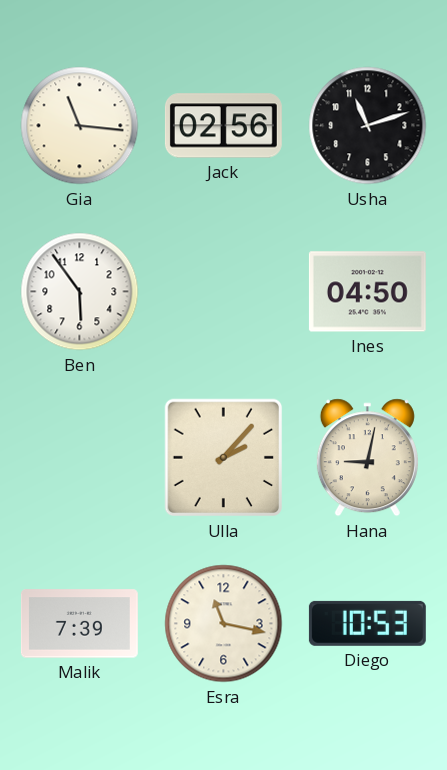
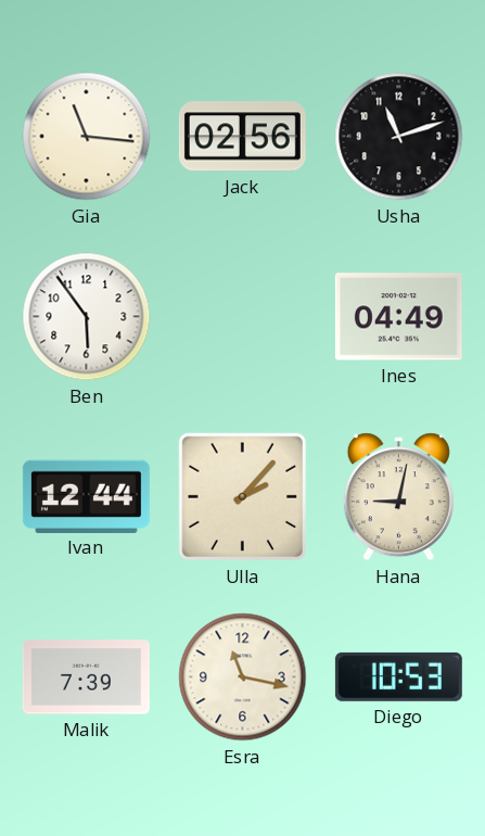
Ines: 04:50 -> 04:49 (398, 317)
Ivan: none -> 12:44 (86, 496)
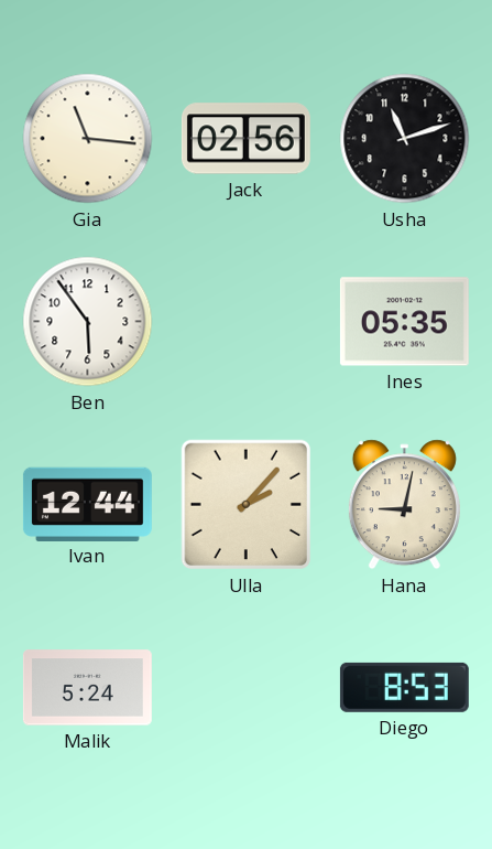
Ines: 04:49 -> 05:35 (404, 322)
Malik: 7:39 -> 5:24 (87, 688)
Esra: 11:17 -> none (243, 677)
Diego: 10:53 -> 8:53 (404, 687)
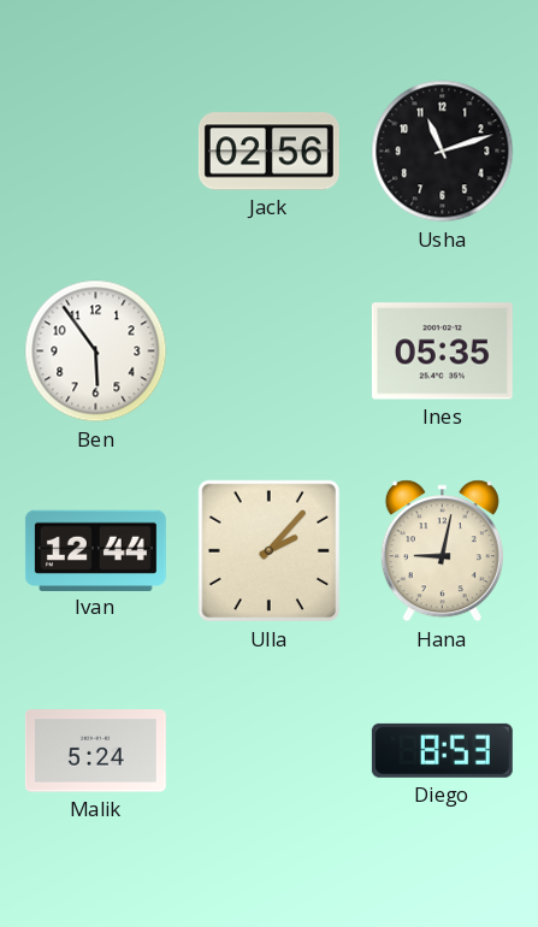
Gia: 11:16 -> none (88, 139)
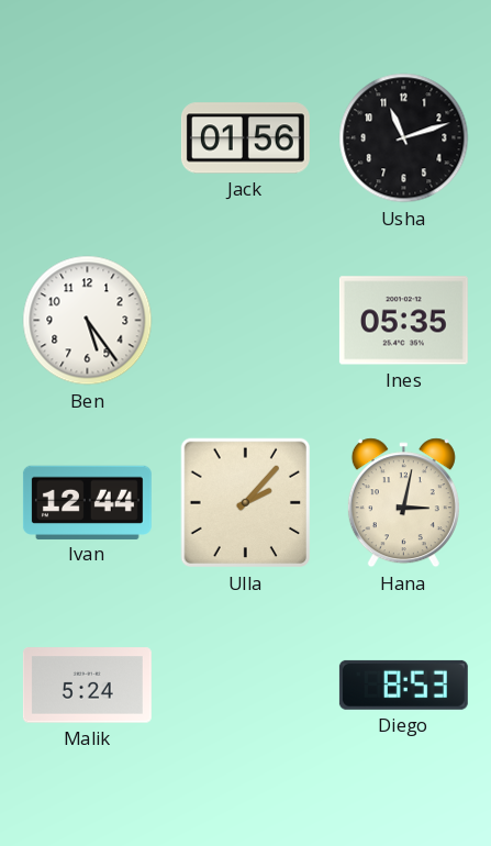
Jack: 02:56 -> 01:56 (245, 138)
Ben: 5:54 -> 5:24 (88, 321)
Hana: 9:02 -> 3:02 (403, 503)
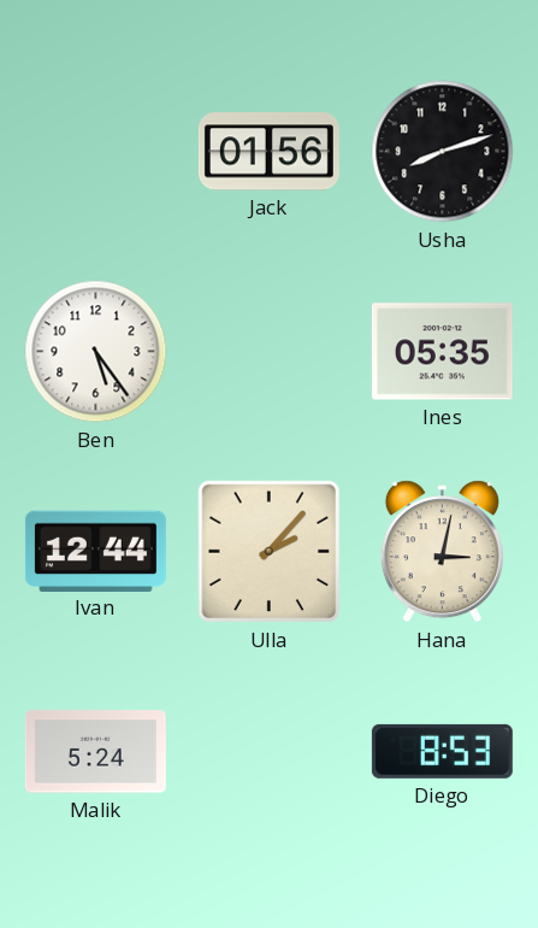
Usha: 11:12 -> 8:12 (443, 152)
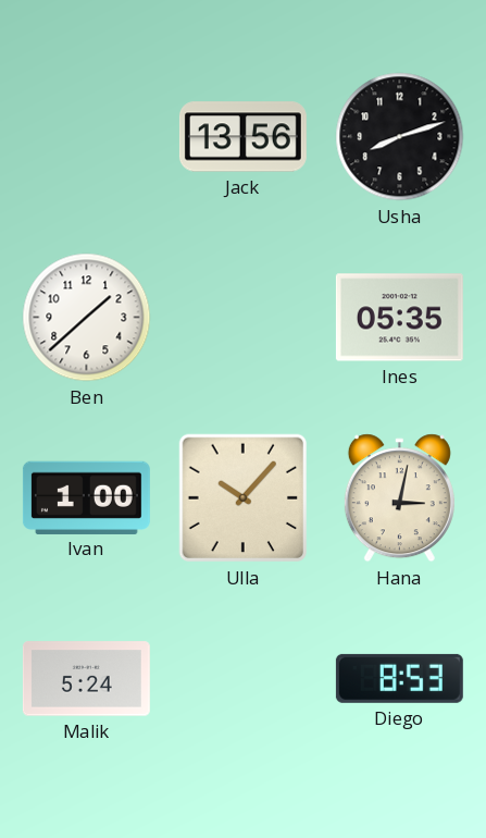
Jack: 01:56 -> 13:56 (242, 137)
Ben: 5:24 -> 1:38 (87, 318)
Ivan: 12:44 -> 1:00 (86, 497)
Ulla: 2:07 -> 10:07 (244, 498)
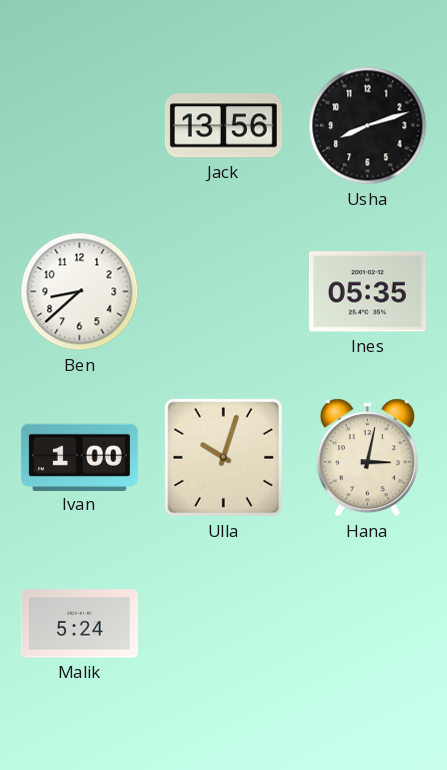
Ben: 1:38 -> 8:38 (80, 292)
Ulla: 10:07 -> 10:03 (224, 458)
Diego: 8:53 -> none (399, 678)
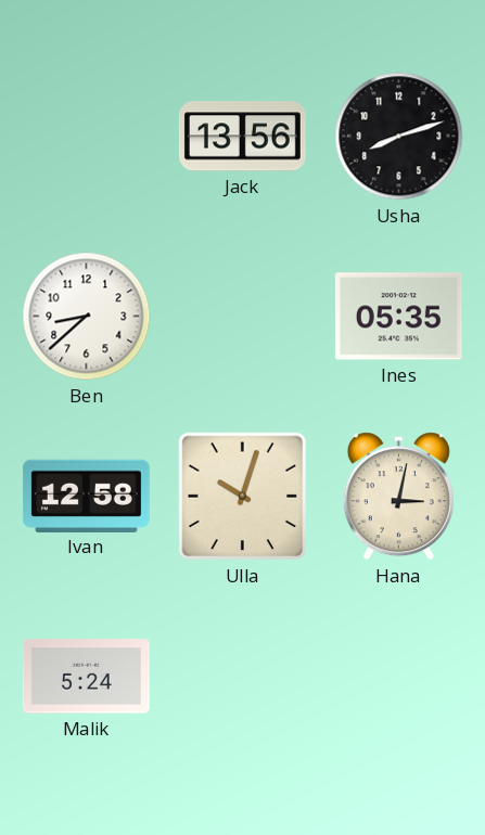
Ivan: 1:00 -> 12:58 (86, 496)
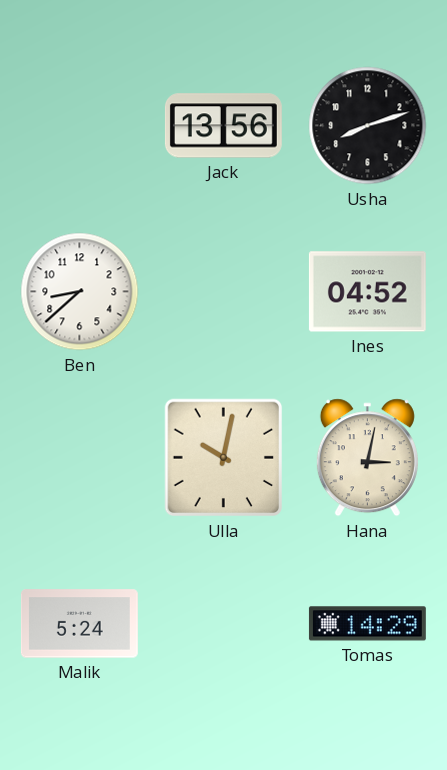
Ines: 05:35 -> 04:52 (367, 292)
Ivan: 12:58 -> none (86, 496)
Ulla: 10:03 -> 10:02 (224, 458)
Tomas: none -> 14:29 (367, 624)
